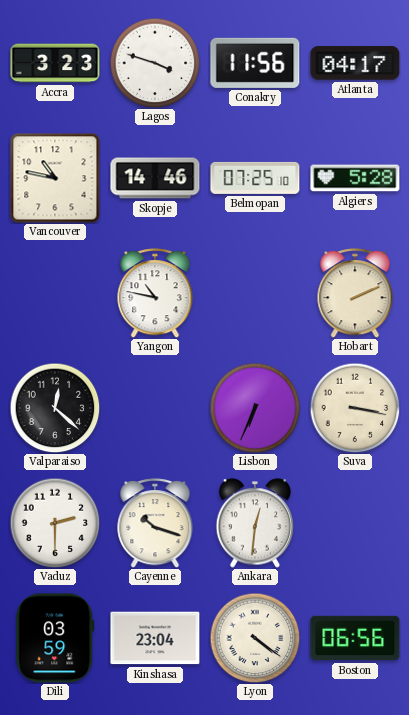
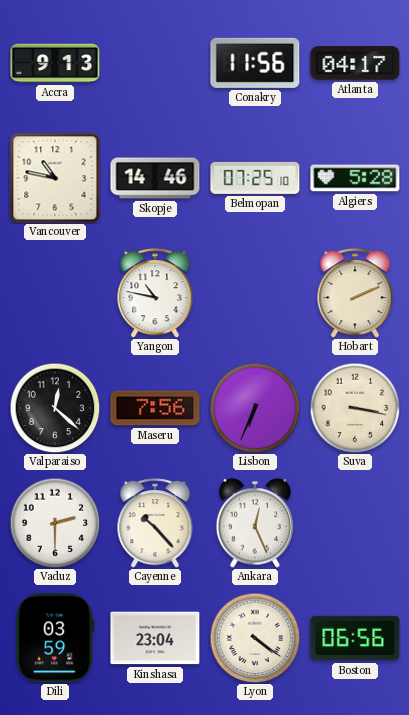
Accra: 3:23 -> 9:13 (55, 63)
Lagos: 3:48 -> none (155, 63)
Maseru: none -> 7:56 (155, 408)
Cayenne: 10:18 -> 10:23 (155, 523)
Ankara: 12:31 -> 12:26 (255, 523)
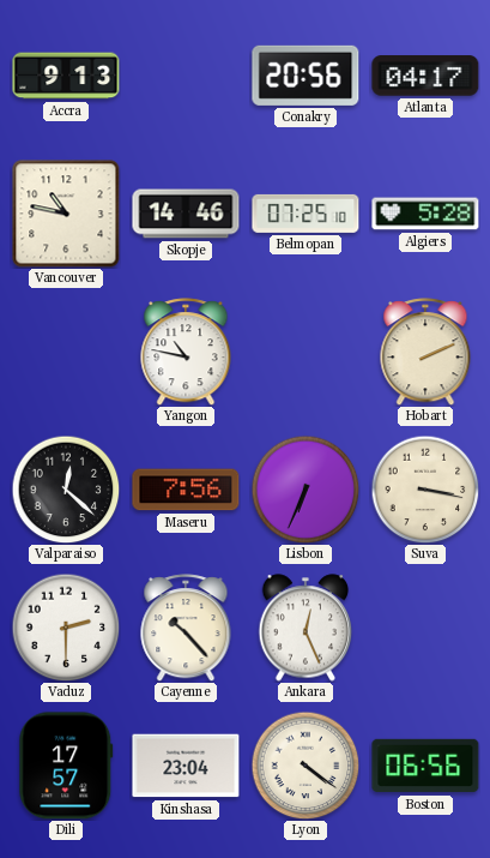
Conakry: 11:56 -> 20:56 (306, 76)
Dili: 03:59 -> 17:57 (66, 766)
